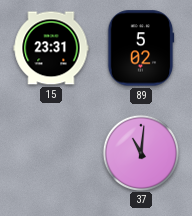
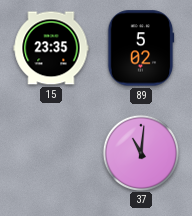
15: 23:31 -> 23:35 (51, 48)
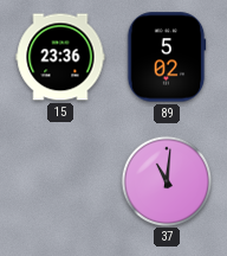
15: 23:35 -> 23:36 (60, 57)
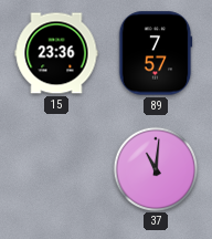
89: 5:02 -> 7:57 (156, 53)
